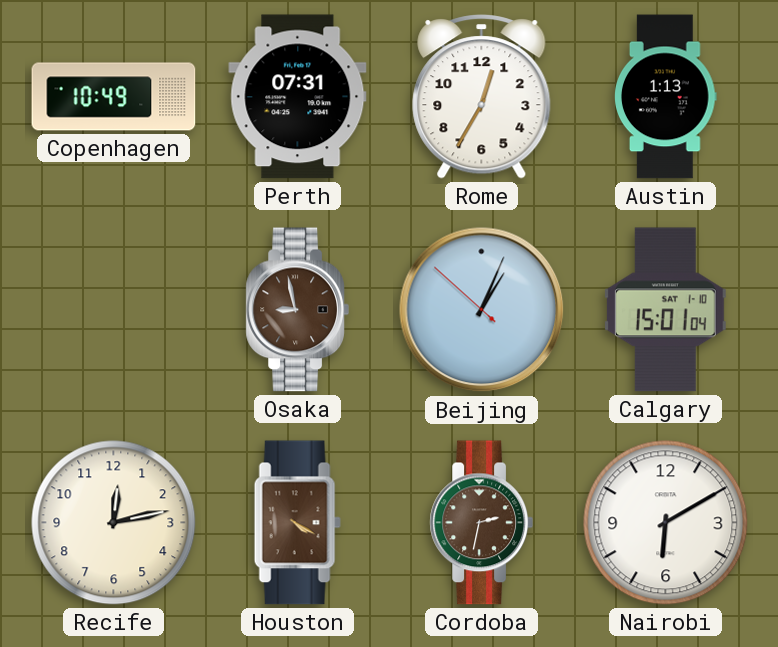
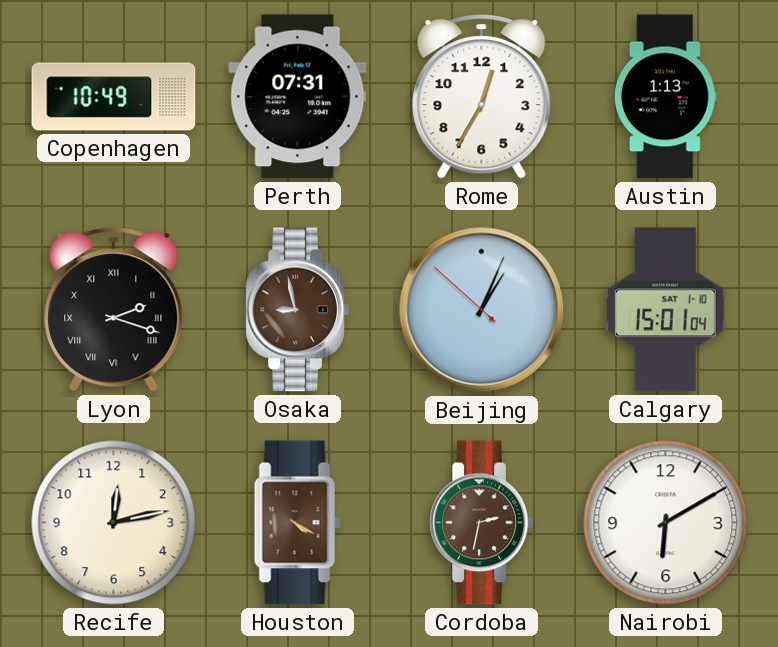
Lyon: none -> 2:18 (114, 310)
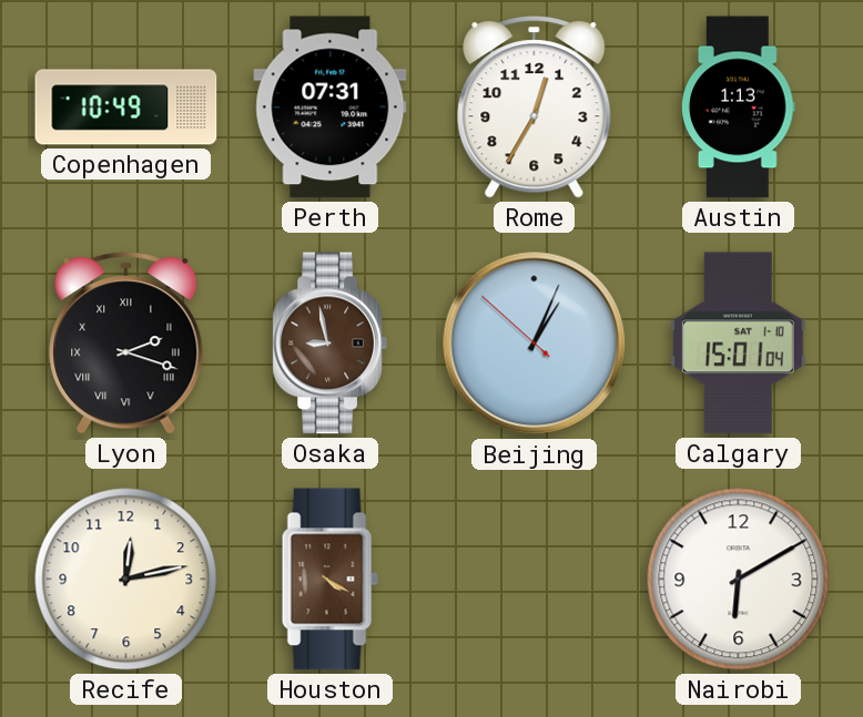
Cordoba: 2:32 -> none (481, 523)
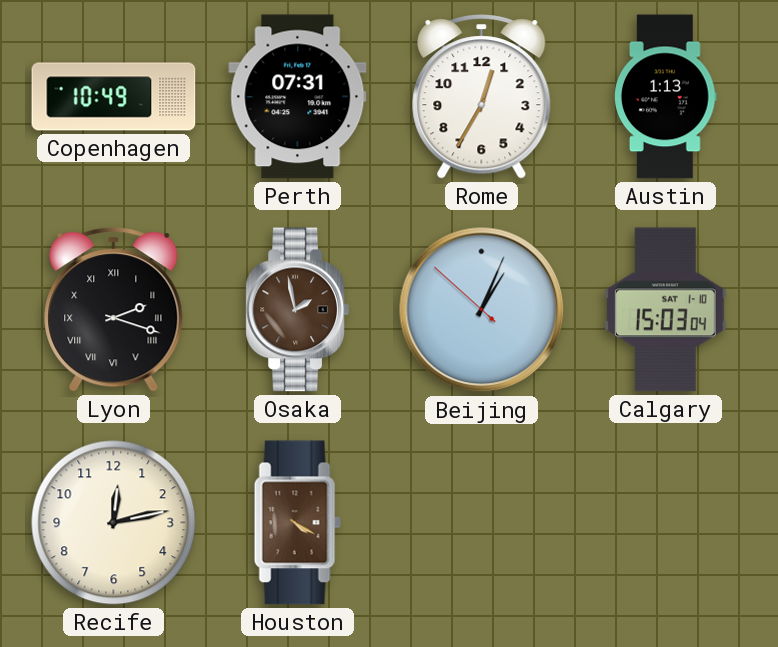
Osaka: 8:58 -> 1:58 (297, 310)
Calgary: 15:01 -> 15:03 (665, 310)
Nairobi: 6:10 -> none (739, 580)
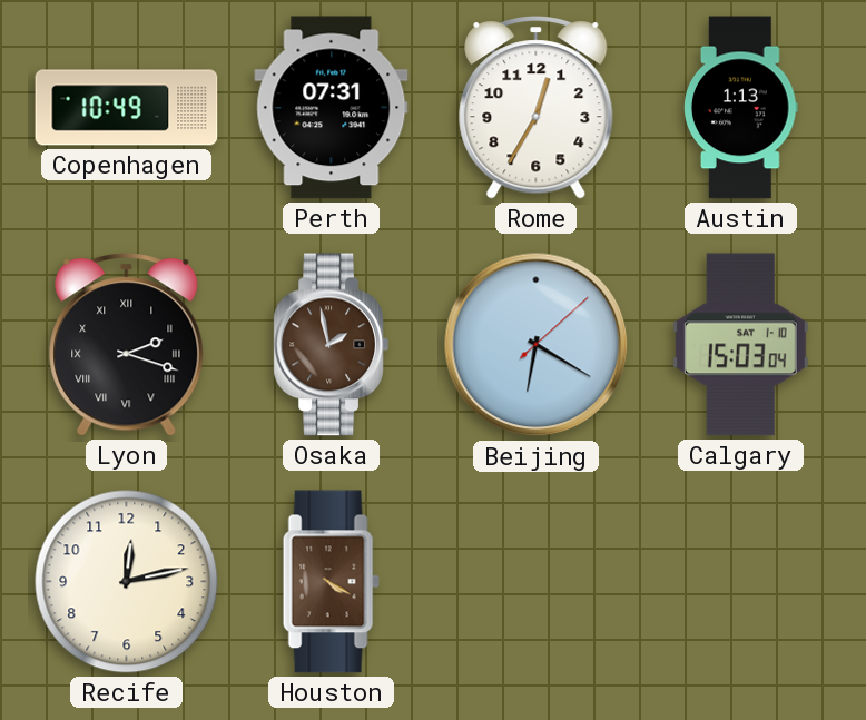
Beijing: 1:03 -> 6:20 (537, 345)
